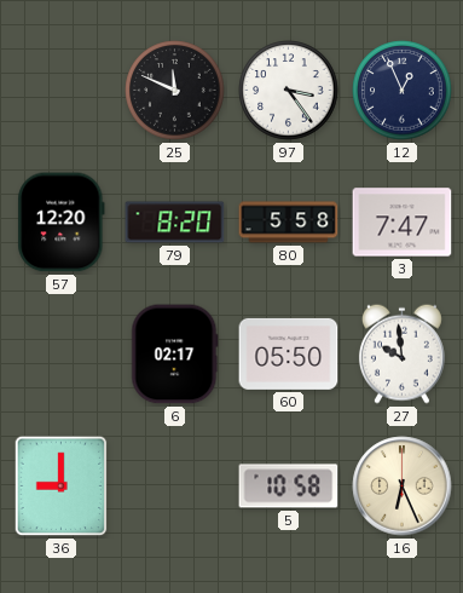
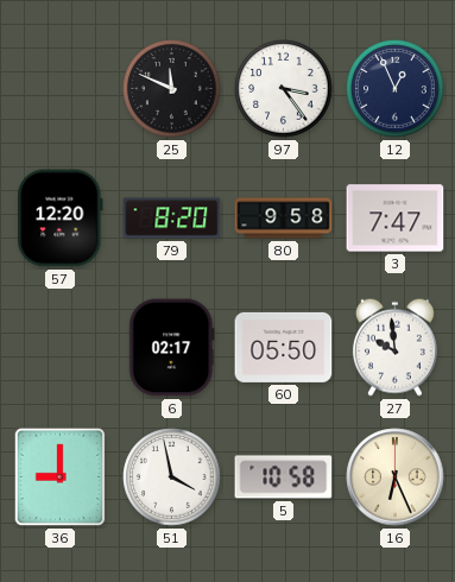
80: 5:58 -> 9:58 (284, 219)
51: none -> 3:58 (172, 477)
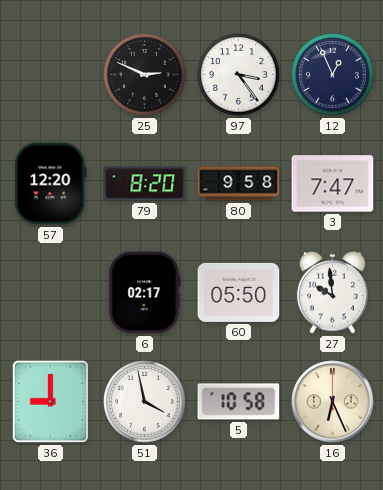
25: 11:49 -> 2:49 (145, 75)
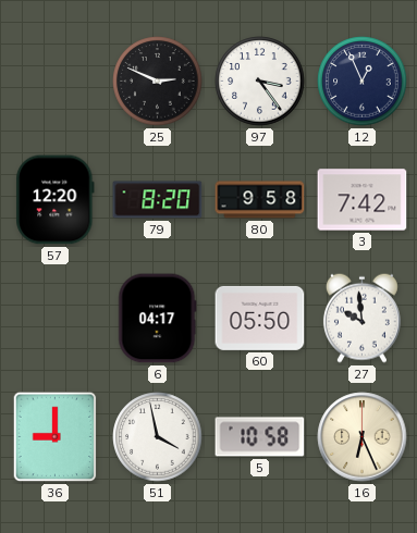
3: 7:47 -> 7:42 (363, 200)
6: 02:17 -> 04:17 (158, 319)
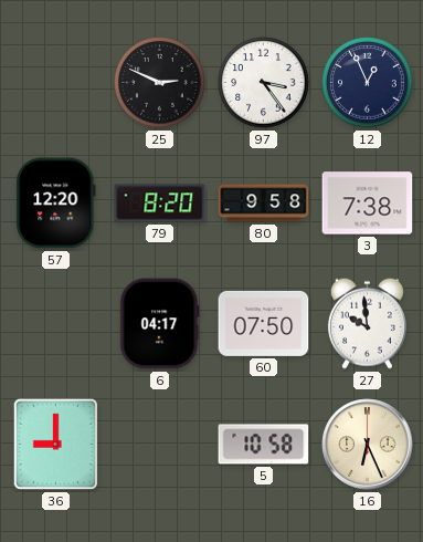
3: 7:42 -> 7:38 (368, 204)
60: 05:50 -> 07:50 (264, 323)
51: 3:58 -> none (158, 437)
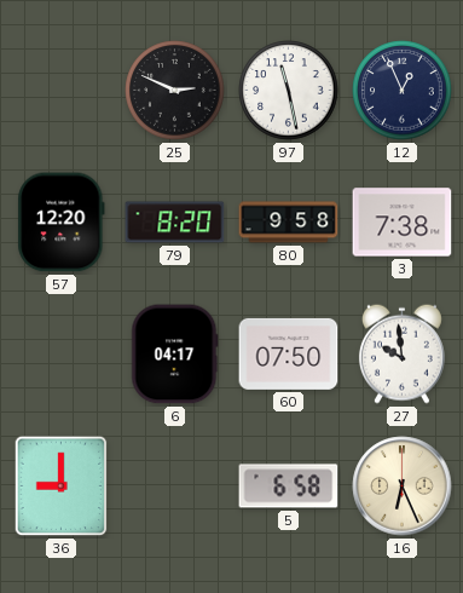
97: 3:24 -> 11:28 (289, 91)
5: 10:58 -> 6:58 (289, 487)
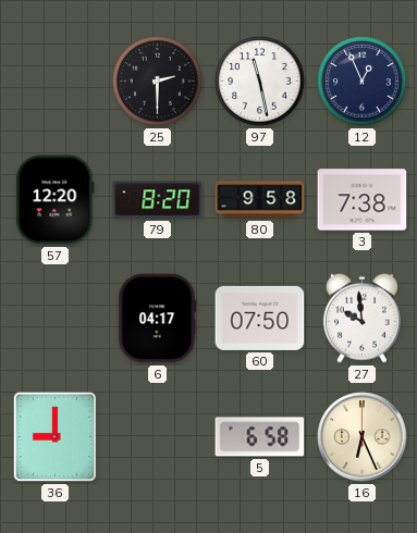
25: 2:49 -> 2:30 (158, 82)
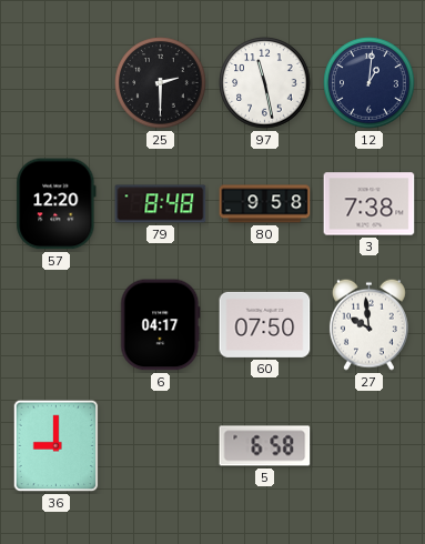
12: 12:56 -> 1:01 (370, 83)
79: 8:20 -> 8:48 (161, 204)
16: 6:26 -> none (363, 437)
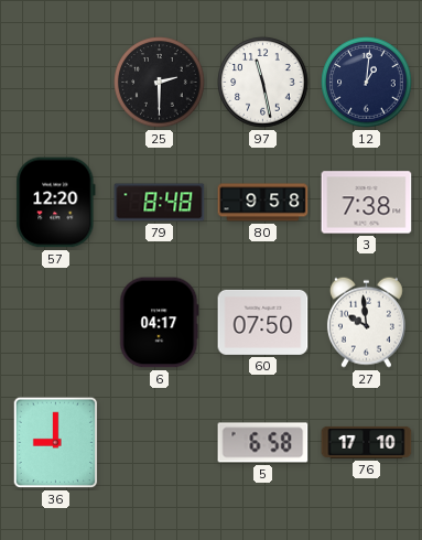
76: none -> 17:10 (367, 442)
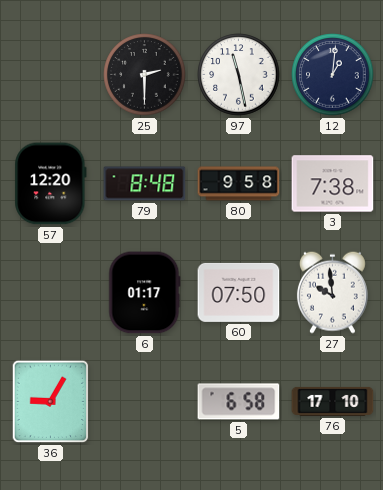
6: 04:17 -> 01:17 (145, 293)
36: 9:00 -> 9:05 (51, 402)
